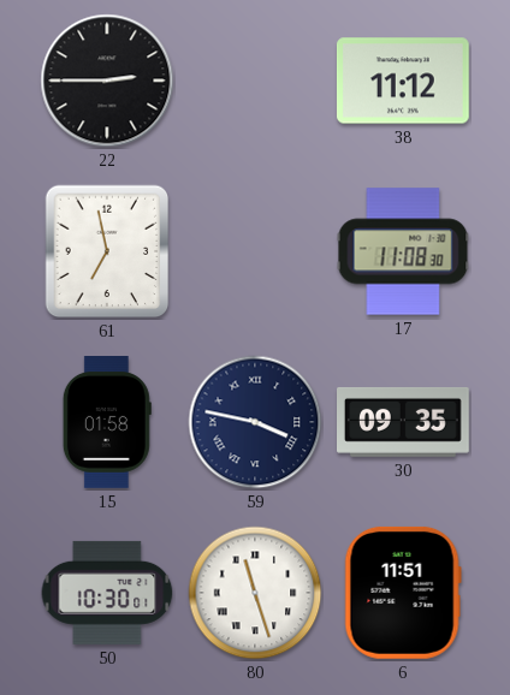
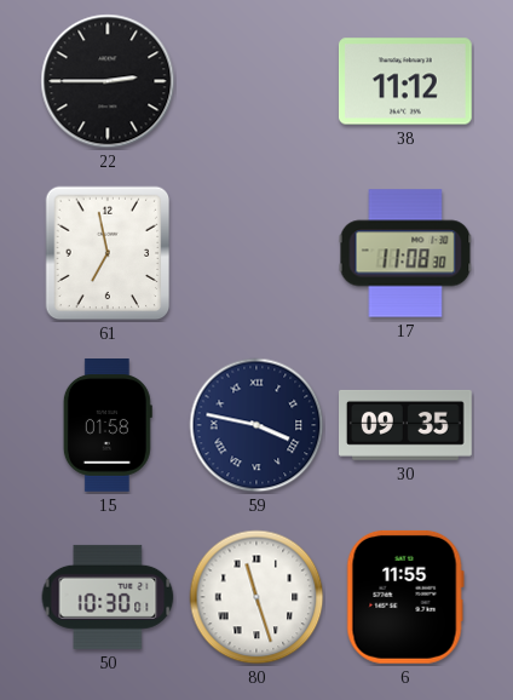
6: 11:51 -> 11:55 (405, 597)
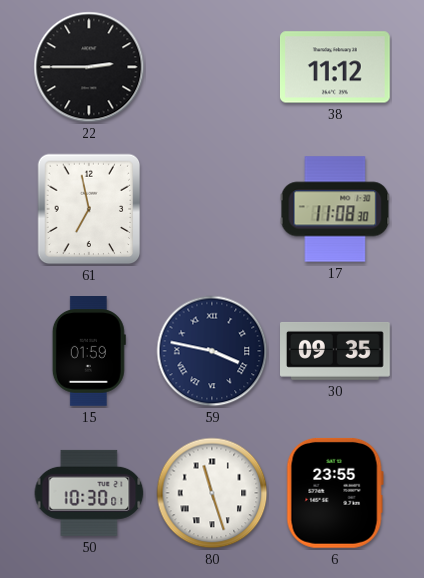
15: 01:58 -> 01:59 (89, 352)
6: 11:55 -> 23:55 (335, 493)
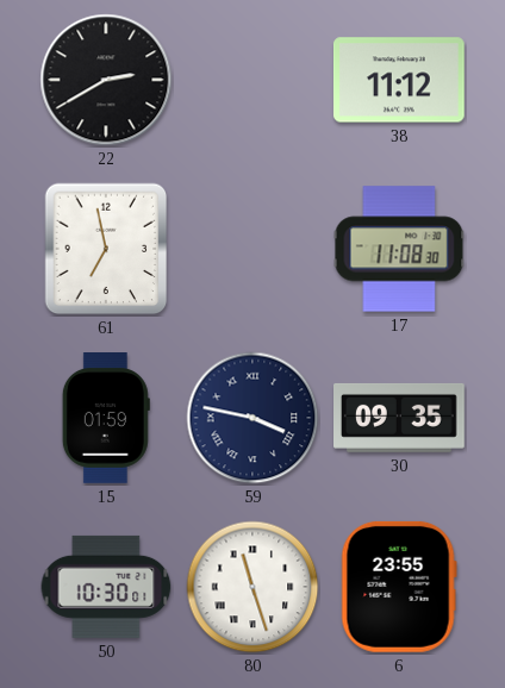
22: 2:45 -> 2:40 (106, 80)
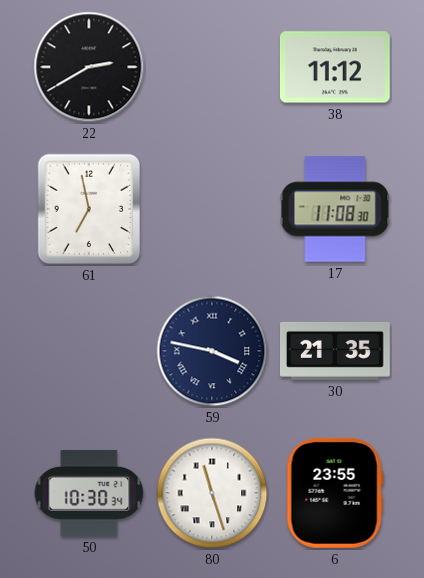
15: 01:59 -> none (106, 419)
30: 09:35 -> 21:35 (336, 351)
50: 10:30:01 -> 10:30:34 (89, 493)
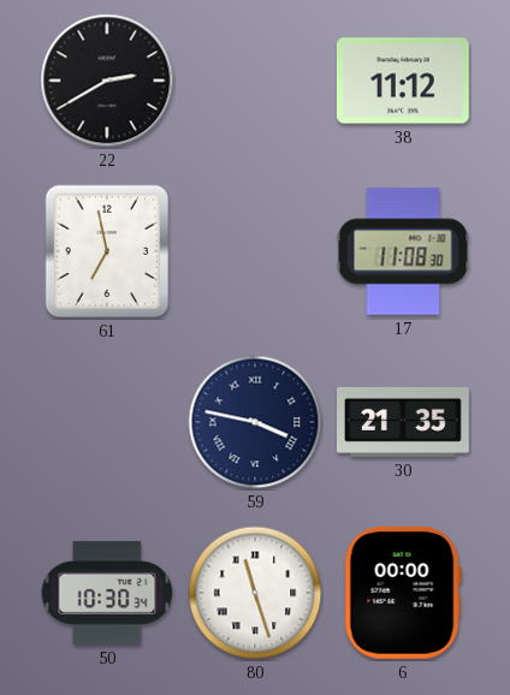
6: 23:55 -> 00:00 (403, 593)
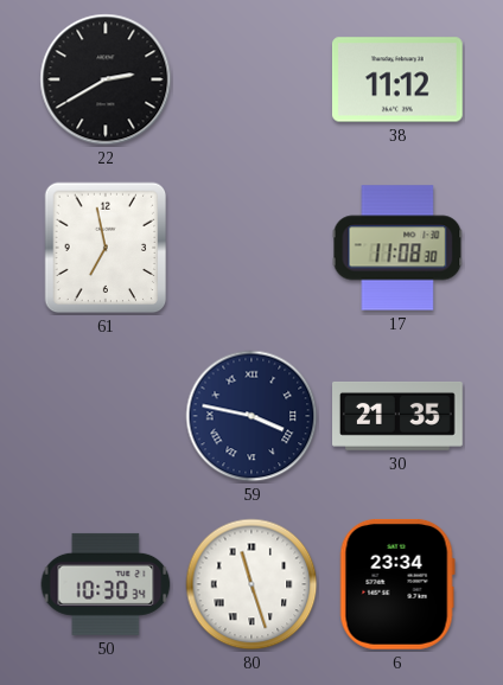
6: 00:00 -> 23:34 (397, 584)
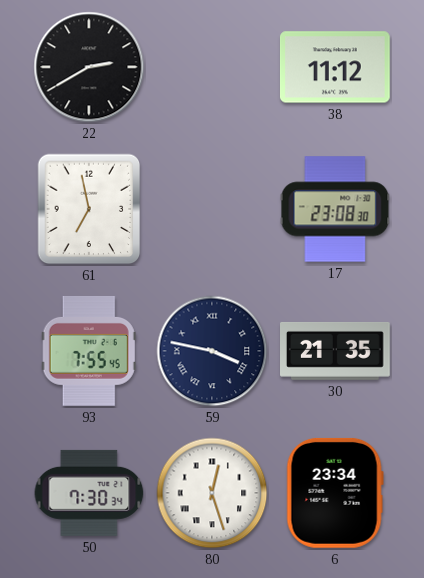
17: 11:08 -> 23:08 (335, 209)
93: none -> 7:55 (89, 351)
50: 10:30 -> 7:30 (89, 493)
80: 11:27 -> 12:27 (212, 493)
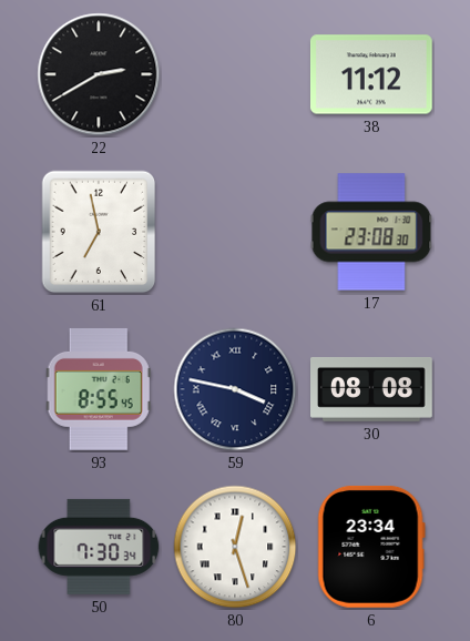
93: 7:55 -> 8:55 (99, 389)
30: 21:35 -> 08:08 (372, 389)
